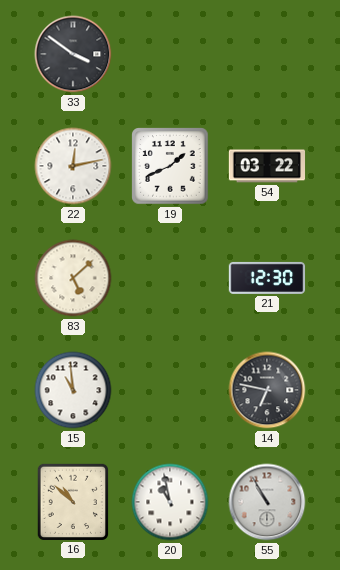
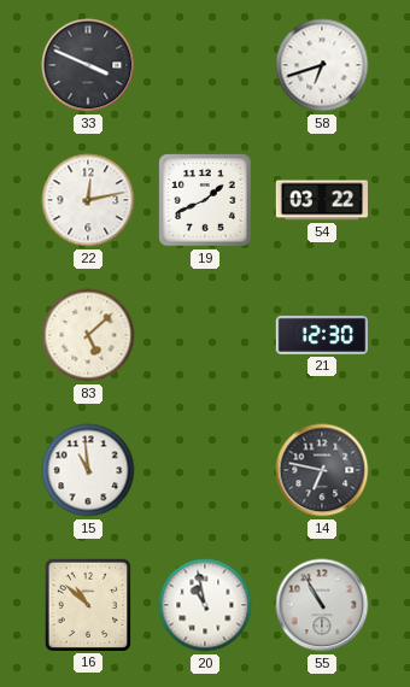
33: 3:51 -> 3:49 (88, 65)
58: none -> 6:42 (322, 65)
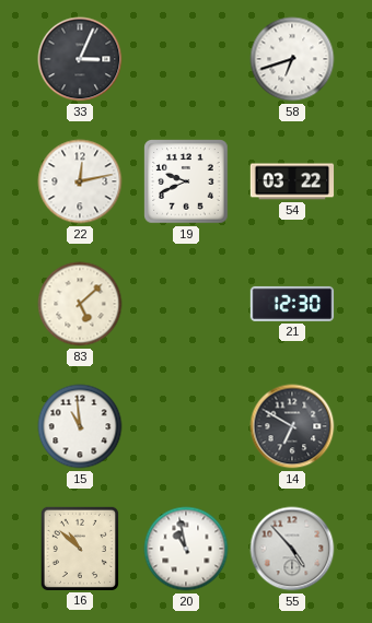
33: 3:49 -> 3:04 (80, 59)
19: 1:41 -> 9:41 (186, 181)
14: 6:47 -> 6:50 (292, 426)
55: 10:55 -> 4:53 (292, 549)
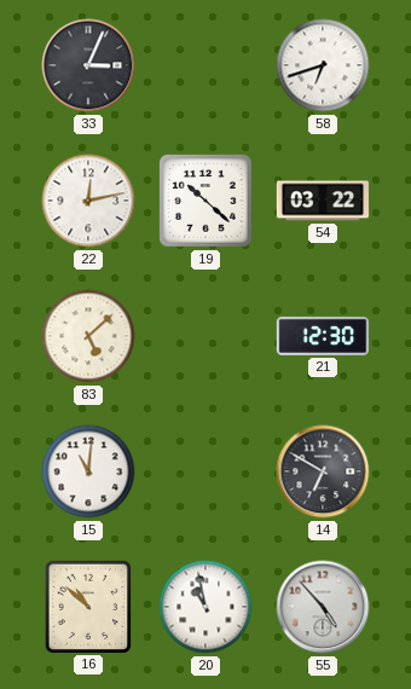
19: 9:41 -> 10:22 (205, 201)
15: 10:59 -> 11:01 (88, 471)
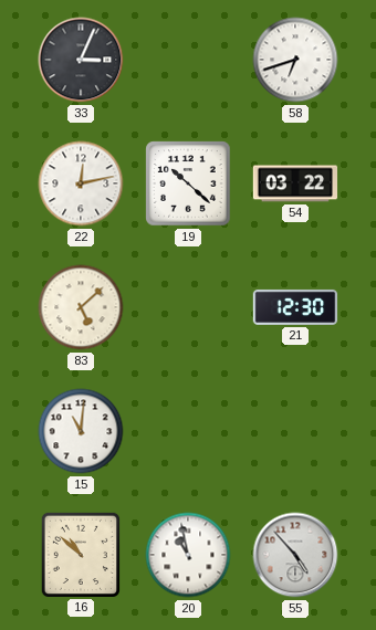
14: 6:50 -> none (323, 471)
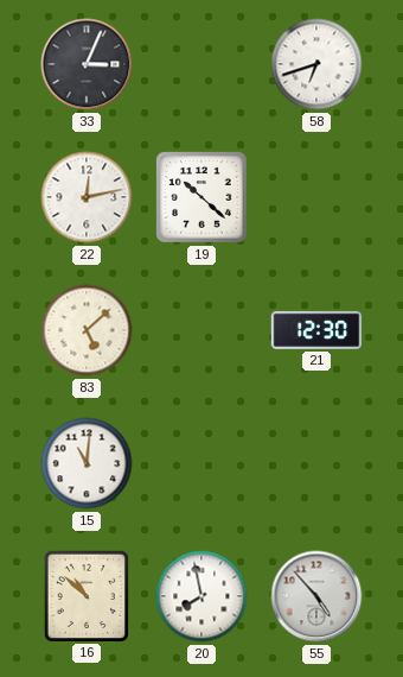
54: 03:22 -> none (295, 183)
20: 10:58 -> 7:58 (201, 596)
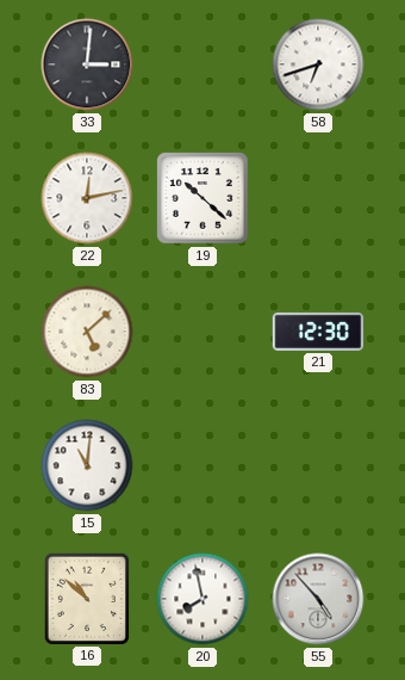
33: 3:04 -> 3:01 (87, 64)
